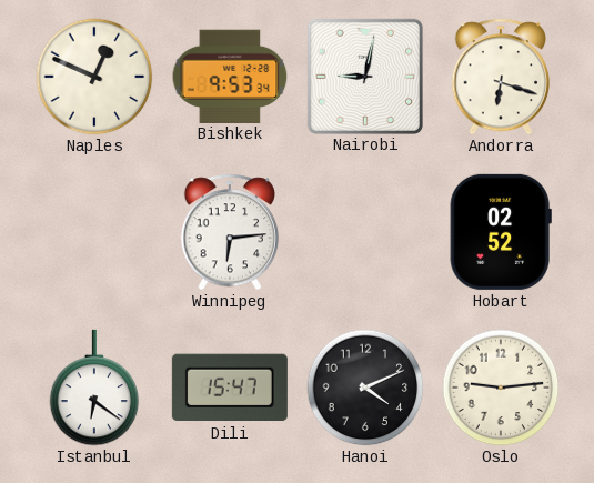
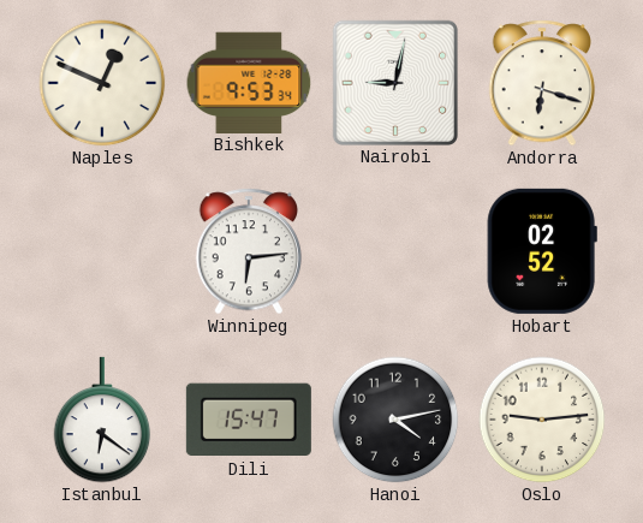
Hanoi: 4:11 -> 4:13 (395, 420)
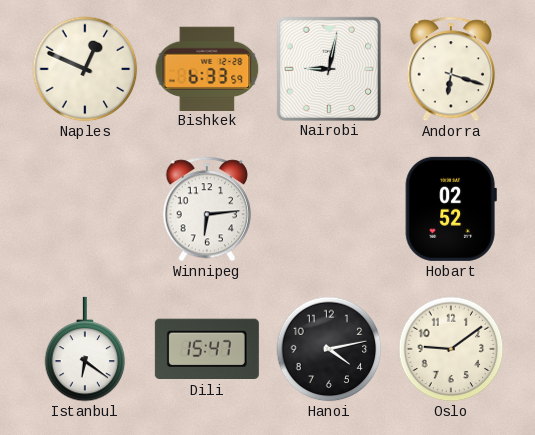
Bishkek: 9:53 -> 6:33 (207, 68)
Oslo: 9:14 -> 9:09 (451, 349)
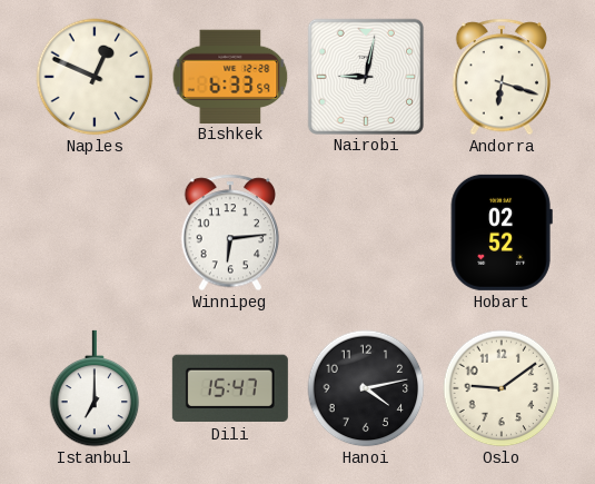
Istanbul: 6:21 -> 7:00 (95, 388)
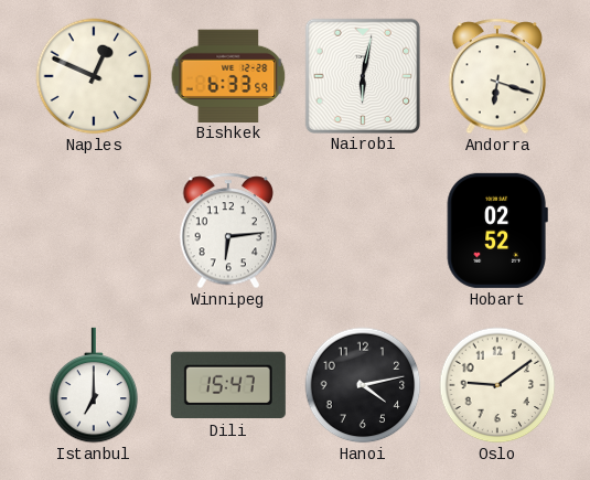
Nairobi: 9:02 -> 6:02 (362, 75)
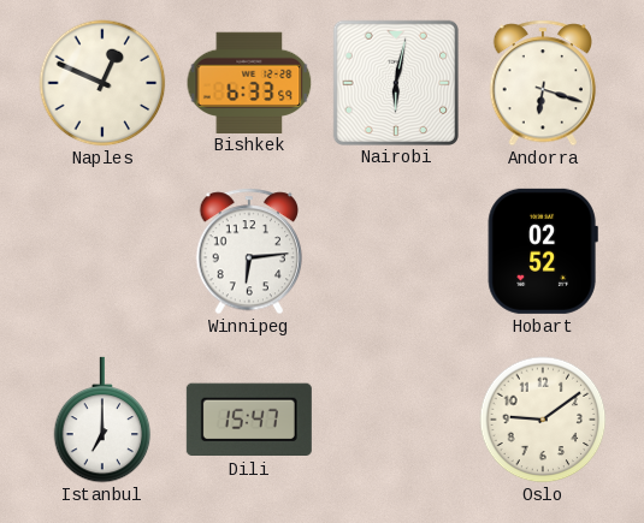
Hanoi: 4:13 -> none (363, 385)
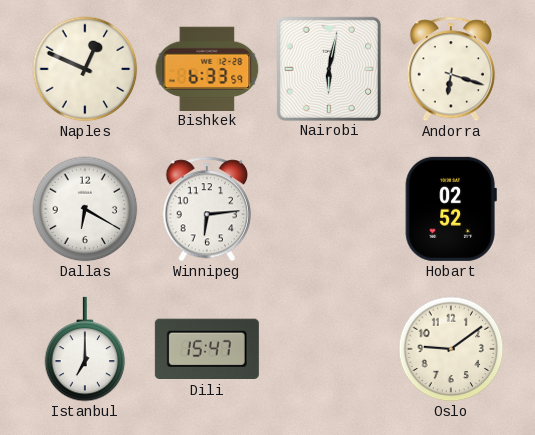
Dallas: none -> 6:20 (85, 209)
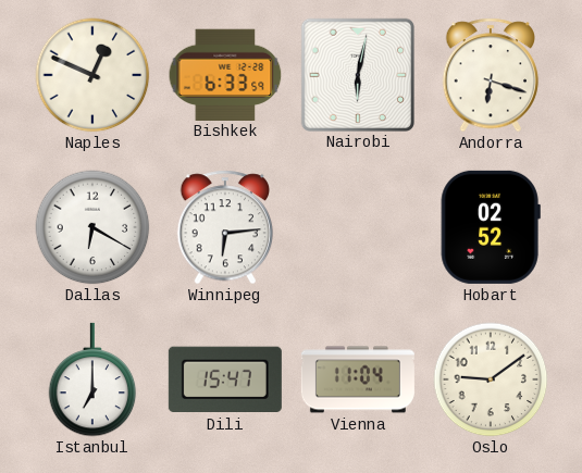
Vienna: none -> 11:04 (358, 379)
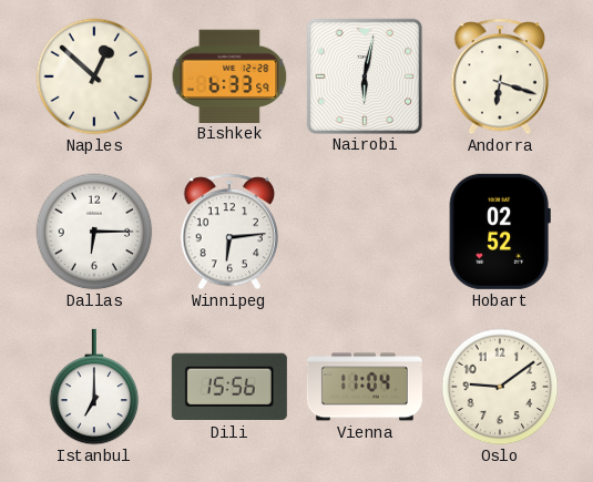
Naples: 12:49 -> 12:52 (94, 76)
Dallas: 6:20 -> 6:15 (94, 232)
Dili: 15:47 -> 15:56 (229, 387)
